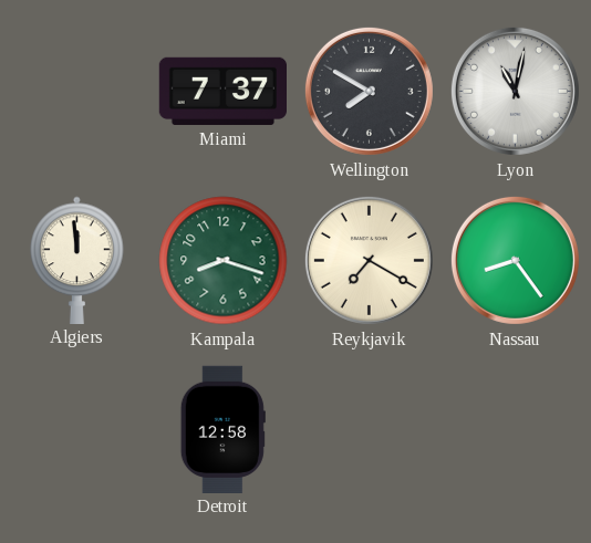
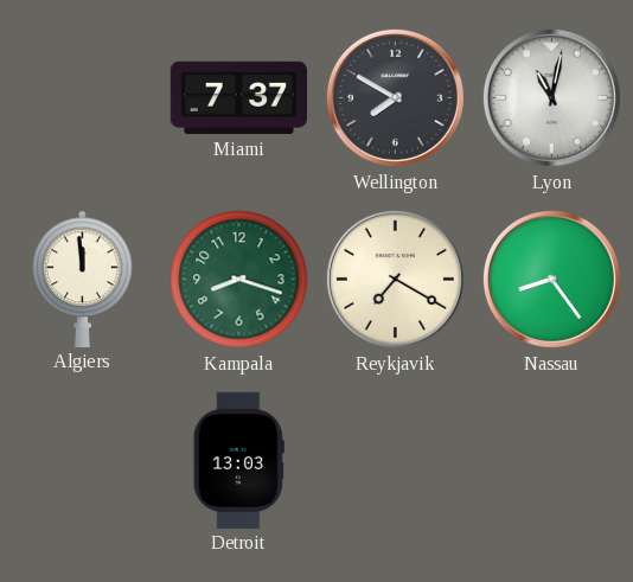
Detroit: 12:58 -> 13:03 (238, 460)
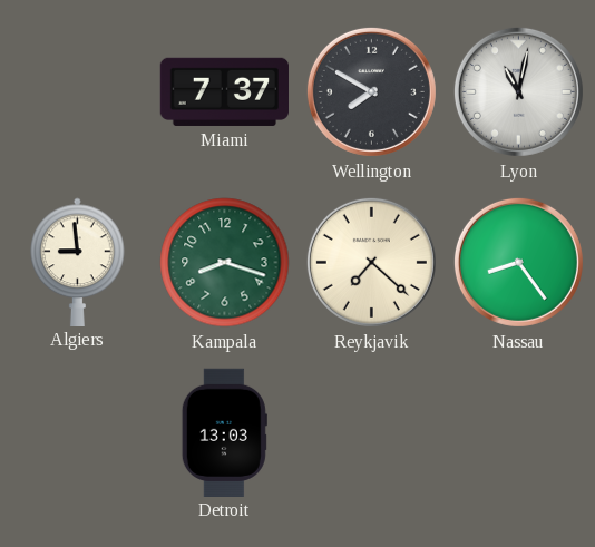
Algiers: 11:59 -> 8:59 (78, 262)
Reykjavik: 7:20 -> 7:22 (371, 262)
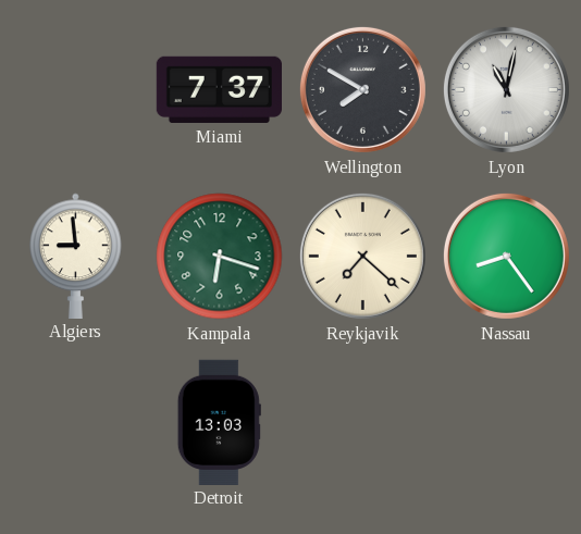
Kampala: 8:18 -> 6:18 (220, 257)
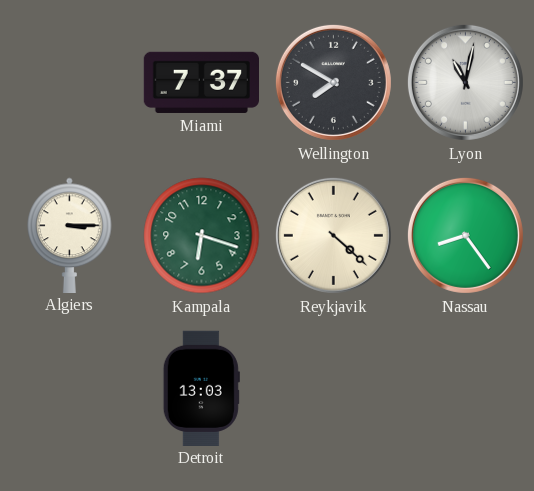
Algiers: 8:59 -> 3:15 (70, 235)
Reykjavik: 7:22 -> 4:22 (333, 235)
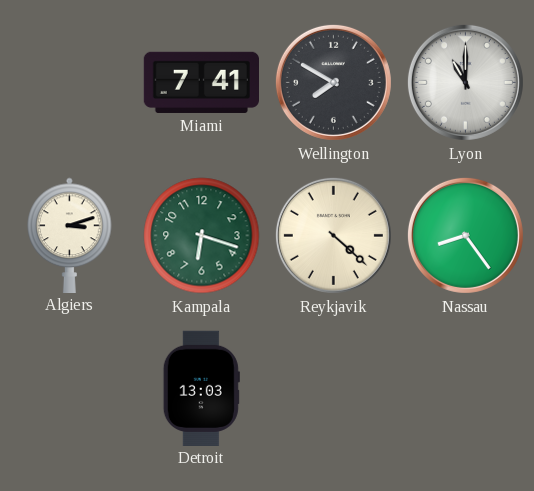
Miami: 7:37 -> 7:41 (201, 82)
Lyon: 11:02 -> 11:00 (465, 82)
Algiers: 3:15 -> 3:12 (70, 235)
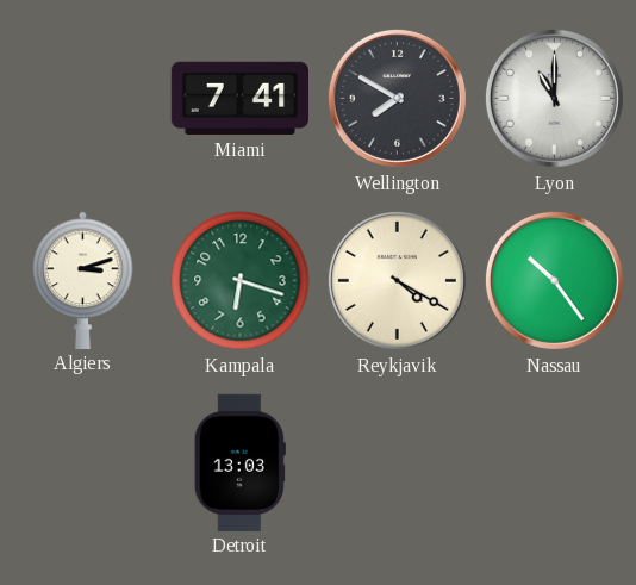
Reykjavik: 4:22 -> 4:20 (397, 280)
Nassau: 8:24 -> 10:24 (554, 280)
